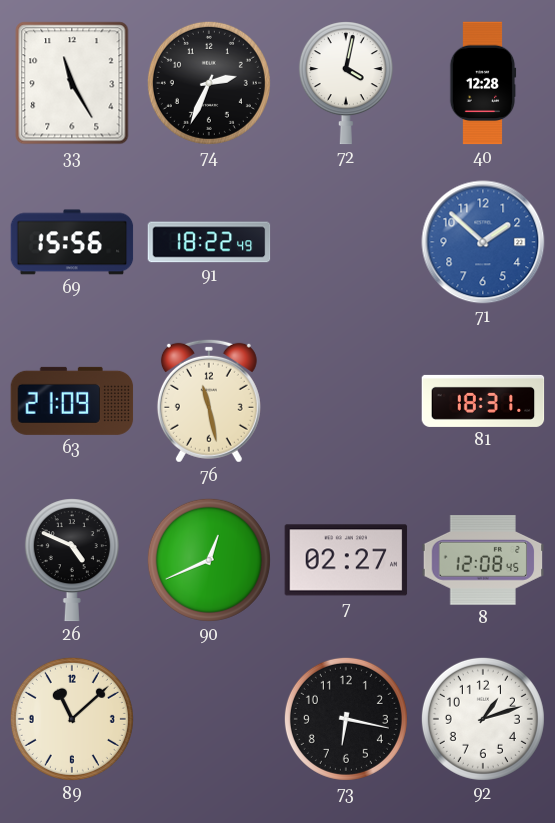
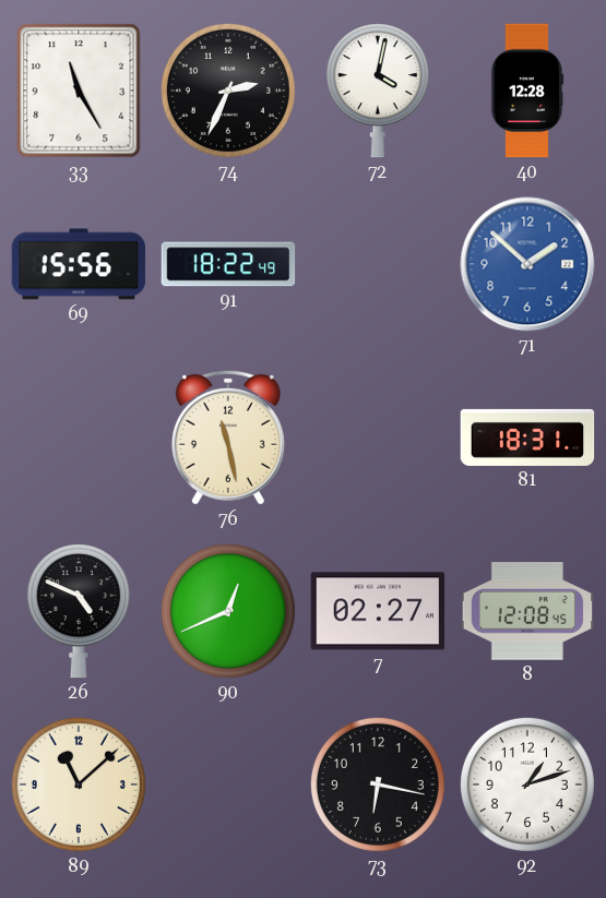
63: 21:09 -> none (72, 401)
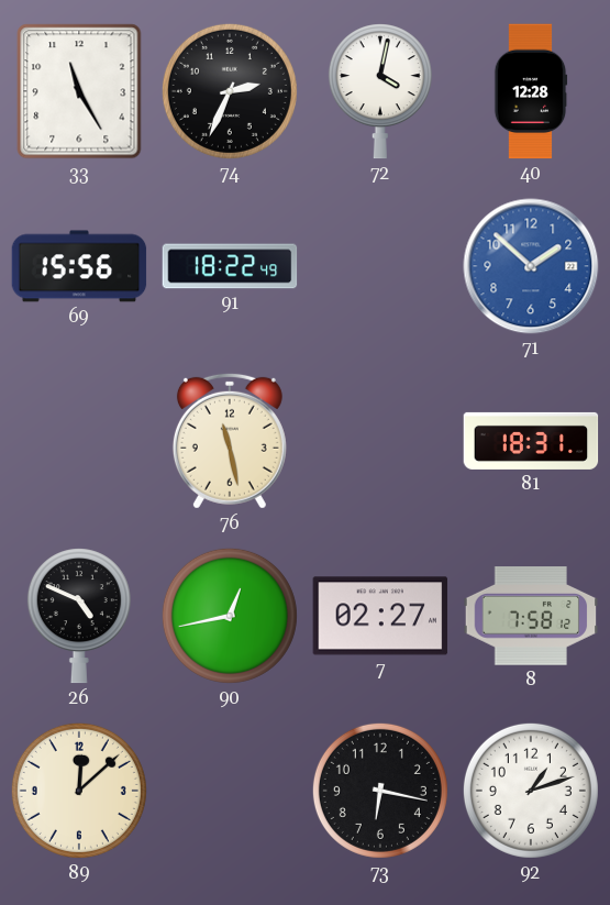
90: 12:41 -> 12:43 (230, 616)
8: 12:08 -> 7:58 (531, 616)
89: 11:08 -> 12:08 (79, 791)
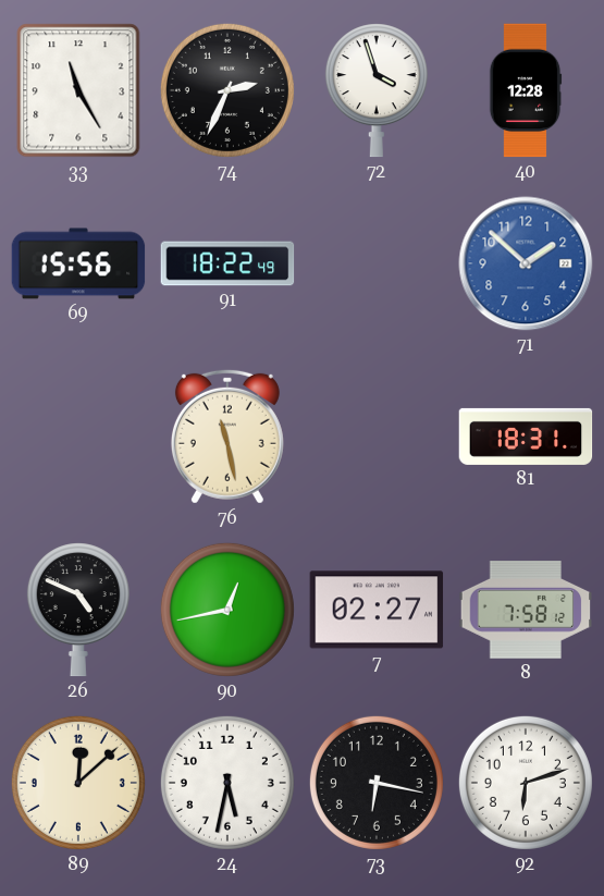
72: 4:02 -> 3:57 (377, 90)
24: none -> 5:32 (227, 783)
92: 1:12 -> 6:12 (526, 783)
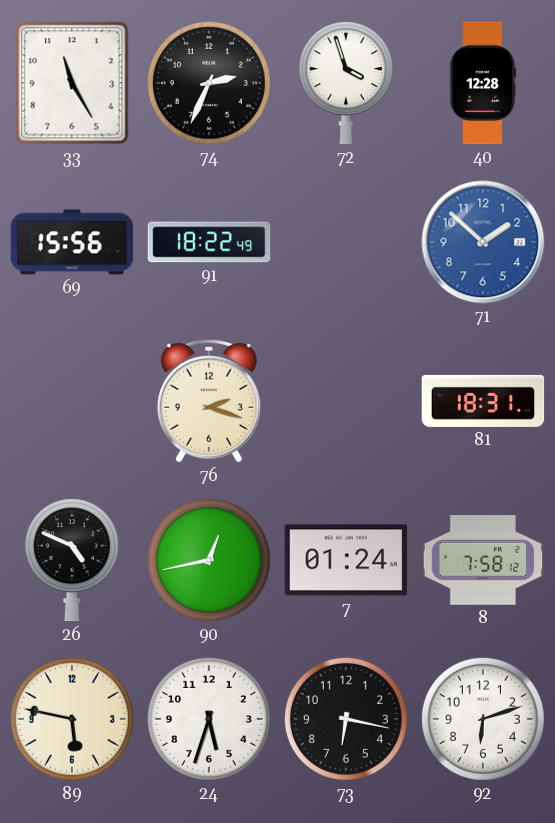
76: 11:28 -> 2:18 (209, 401)
7: 02:27 -> 01:24 (346, 560)
89: 12:08 -> 5:47 (72, 719)
24: 5:32 -> 5:33 (209, 719)
